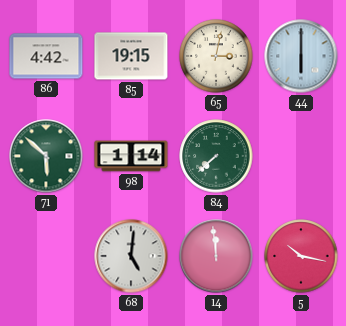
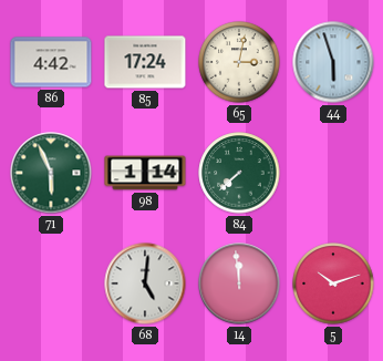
85: 19:15 -> 17:24 (145, 62)
44: 6:00 -> 5:57 (333, 62)
71: 5:52 -> 5:56 (51, 173)
5: 10:17 -> 10:12 (333, 283)
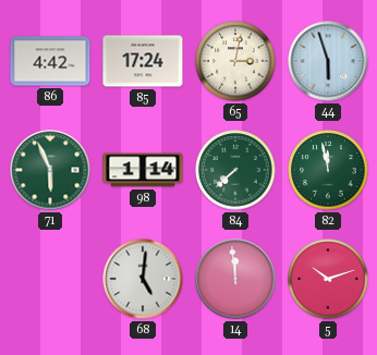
82: none -> 11:58 (328, 170)
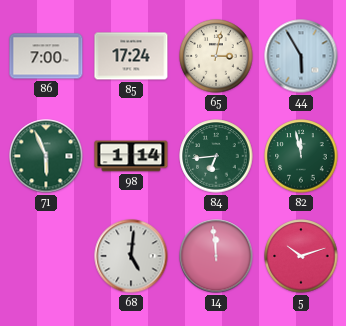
86: 4:42 -> 7:00 (46, 56)
44: 5:57 -> 5:55 (301, 56)
84: 7:38 -> 6:44 (216, 156)
